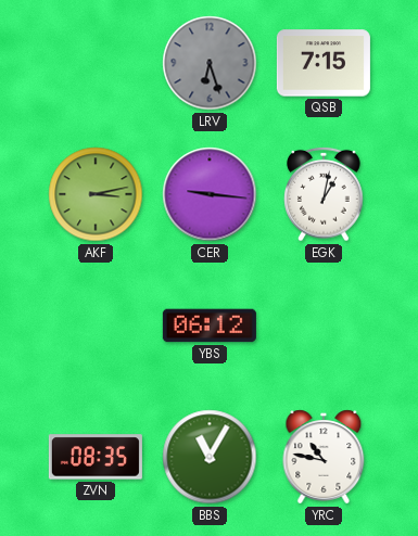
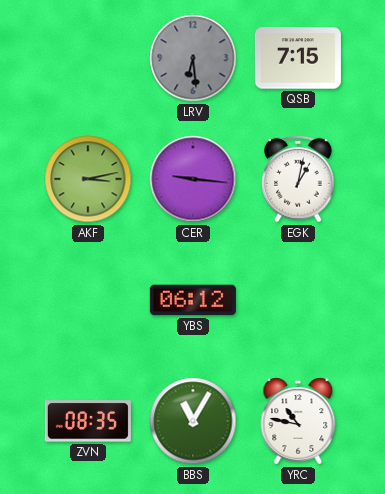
LRV: 6:27 -> 6:29 (193, 58)
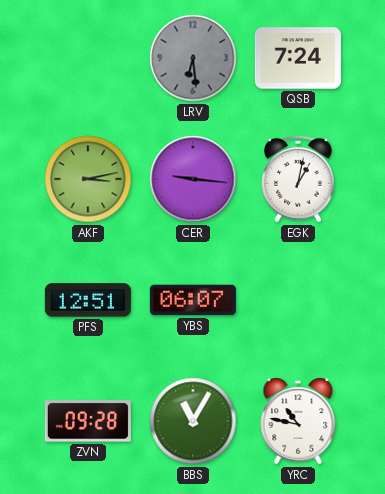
QSB: 7:15 -> 7:24 (298, 58)
PFS: none -> 12:51 (88, 300)
YBS: 06:12 -> 06:07 (193, 300)
ZVN: 08:35 -> 09:28 (88, 421)
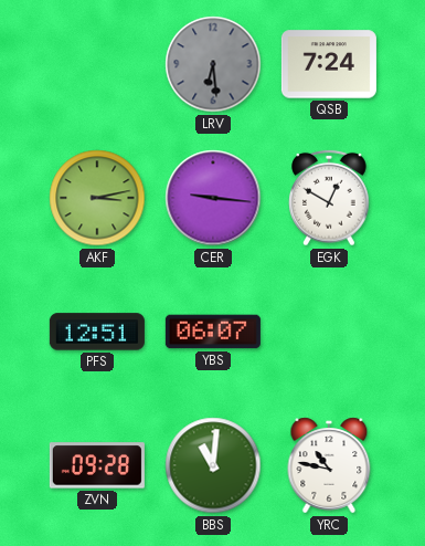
EGK: 1:02 -> 12:50 (329, 198)
BBS: 11:05 -> 11:01 (213, 465)
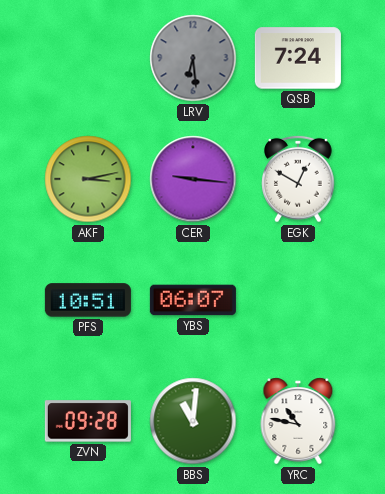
PFS: 12:51 -> 10:51 (88, 300)
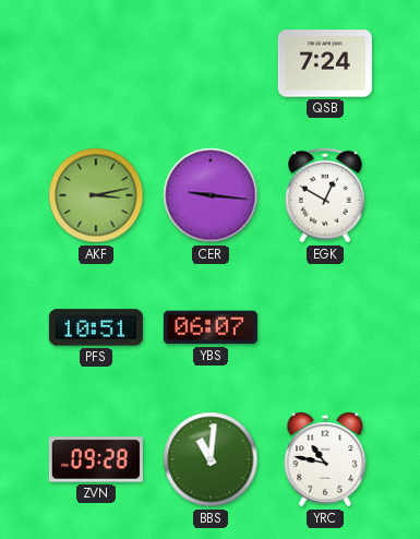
LRV: 6:29 -> none (193, 58)
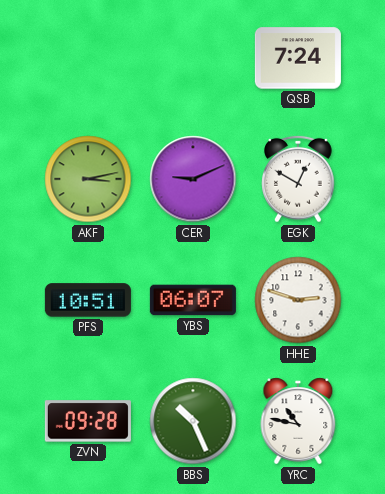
CER: 9:16 -> 9:11 (193, 179)
HHE: none -> 2:48 (298, 300)
BBS: 11:01 -> 10:26 (193, 421)
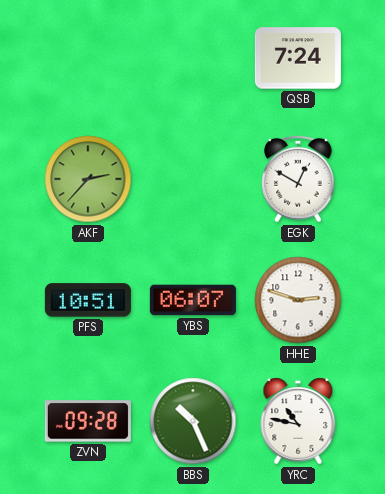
AKF: 3:13 -> 2:37 (88, 179)
CER: 9:11 -> none (193, 179)
